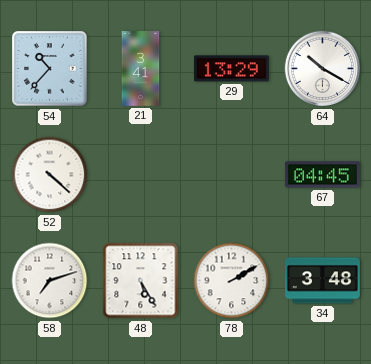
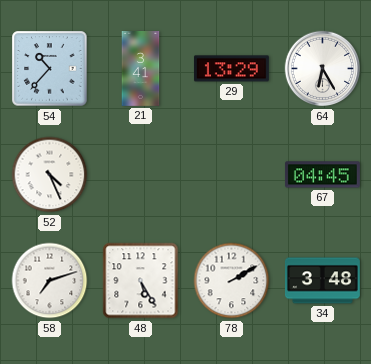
64: 10:20 -> 6:25 (323, 69)
52: 4:22 -> 4:26 (50, 175)
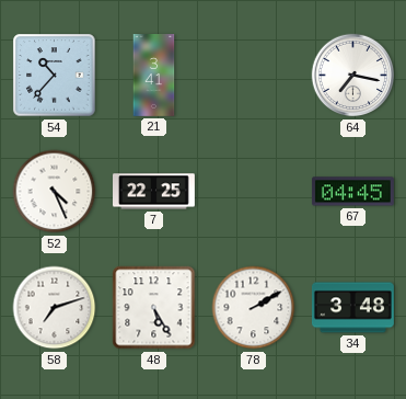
29: 13:29 -> none (231, 69)
64: 6:25 -> 7:17 (353, 76)
7: none -> 22:25 (154, 192)
